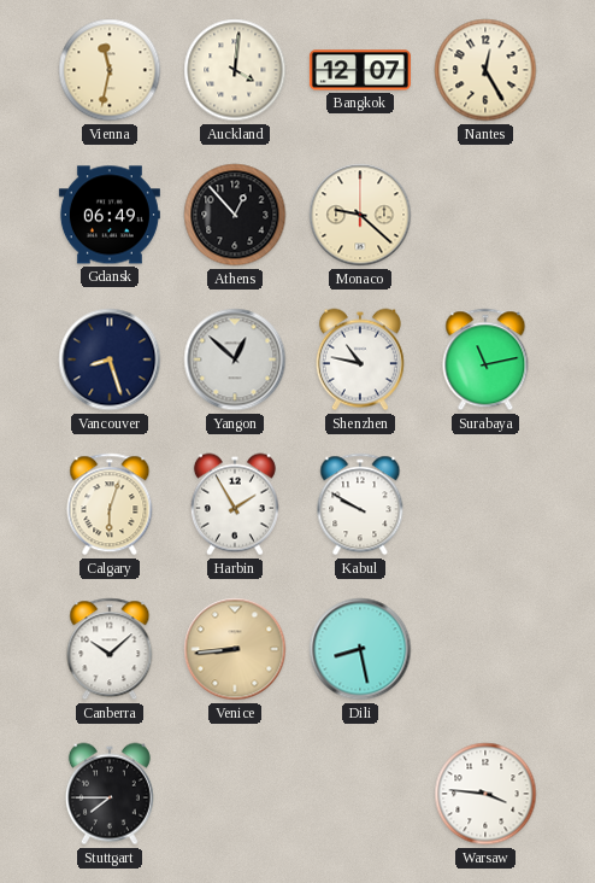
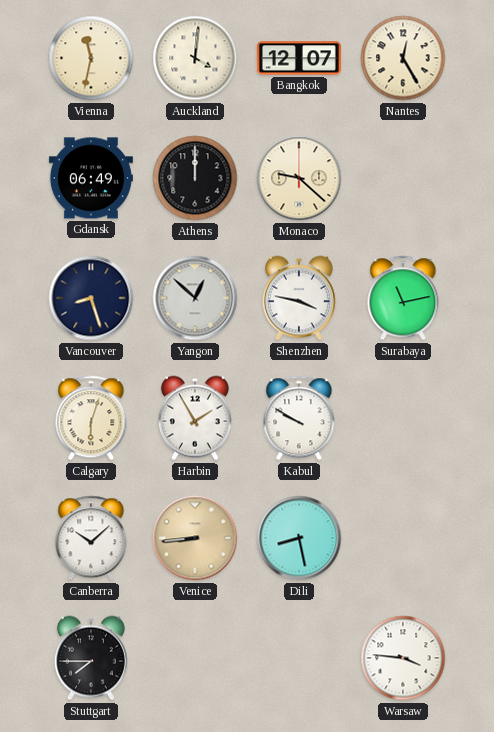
Athens: 12:53 -> 12:00 (195, 178)
Shenzhen: 10:47 -> 3:47 (299, 298)
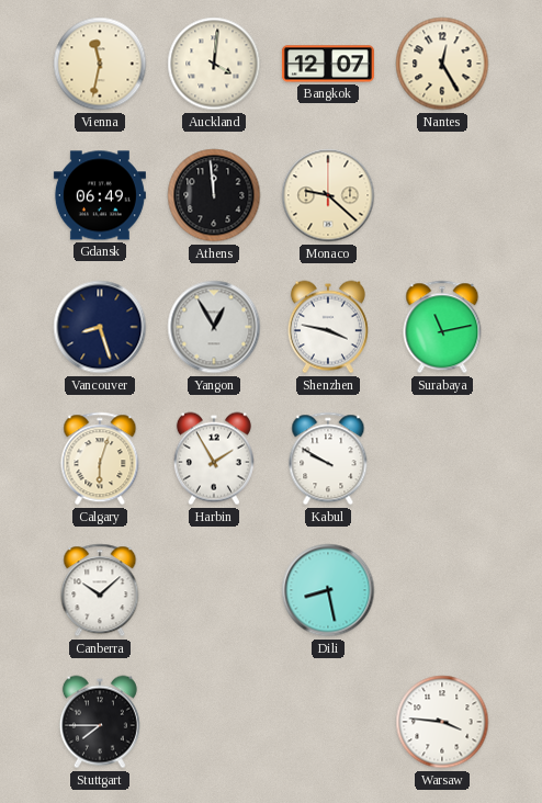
Athens: 12:00 -> 11:59 (214, 195)
Yangon: 12:52 -> 12:55 (214, 327)
Venice: 8:44 -> none (195, 538)
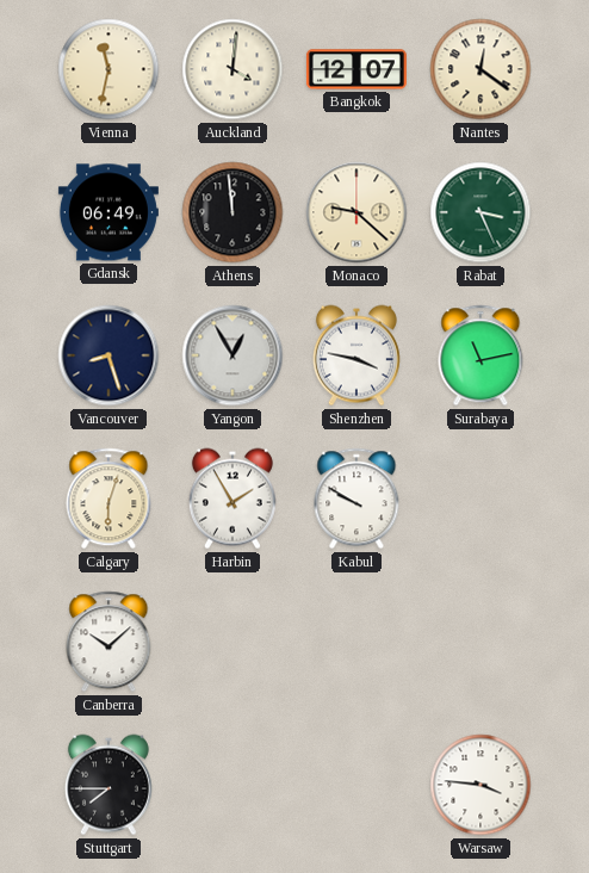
Nantes: 12:25 -> 12:21 (480, 69)
Rabat: none -> 3:26 (480, 212)
Dili: 8:28 -> none (328, 590)
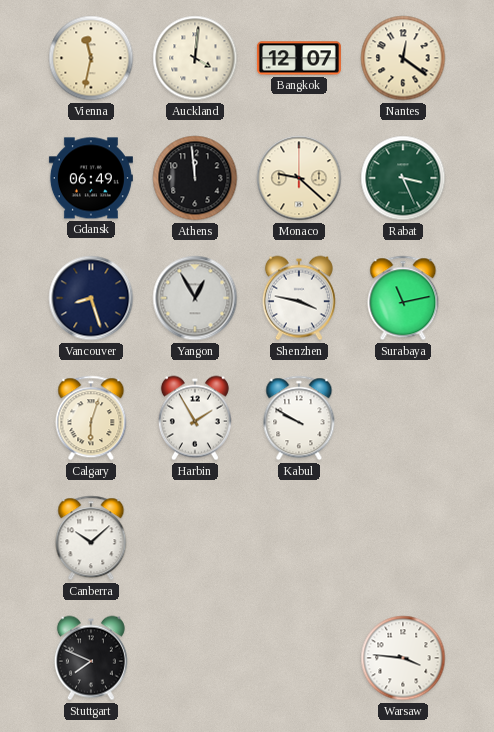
Stuttgart: 7:45 -> 7:49 (91, 658)
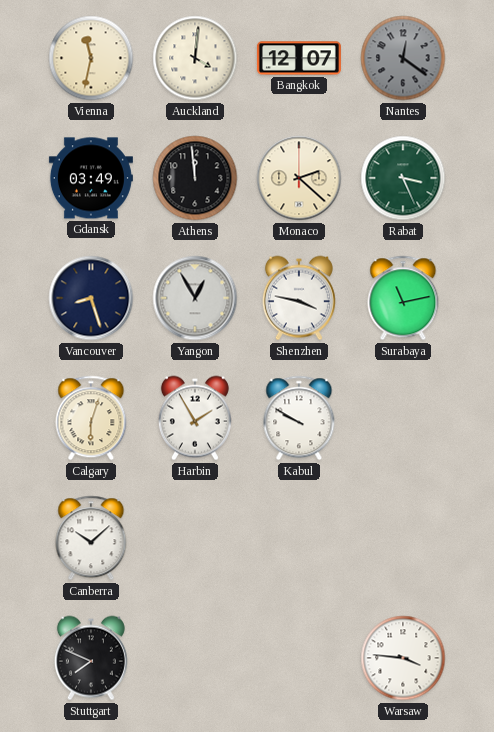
Nantes dial: cream -> grey (403, 58)
Gdansk: 06:49 -> 03:49 (91, 178)
Monaco: 9:22 -> 2:22 (299, 178)
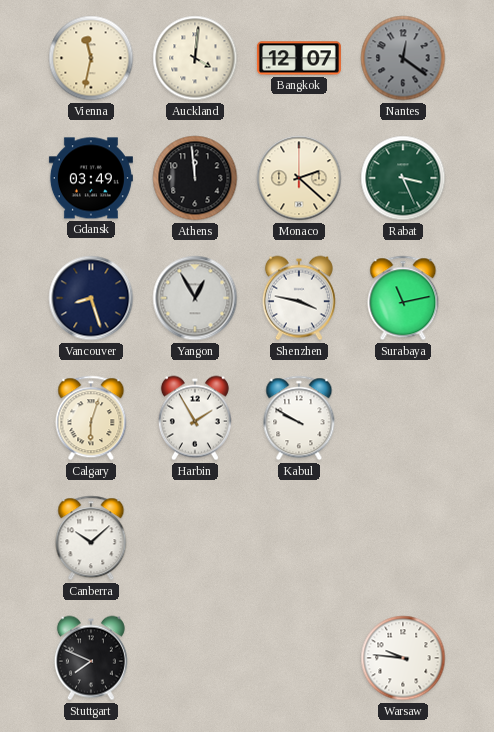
Warsaw: 3:46 -> 9:46 (403, 658)
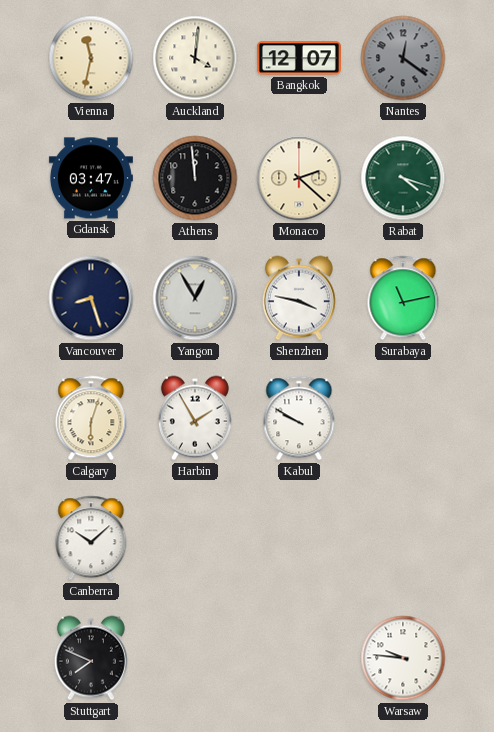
Gdansk: 03:49 -> 03:47 (91, 178)
Rabat: 3:26 -> 4:18 (403, 178)
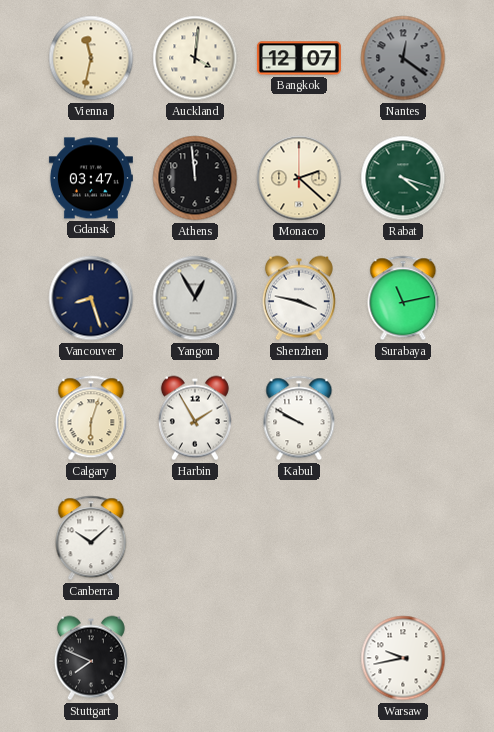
Warsaw: 9:46 -> 9:43 (403, 658)
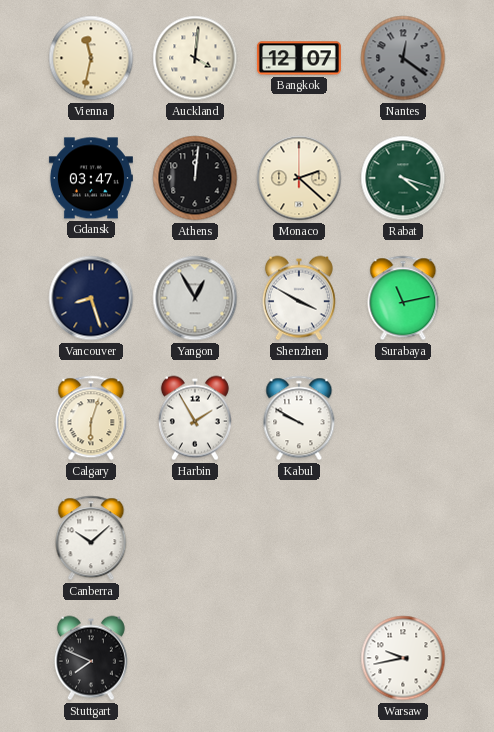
Athens: 11:59 -> 12:01 (195, 178)
Shenzhen: 3:47 -> 3:50 (299, 298)
